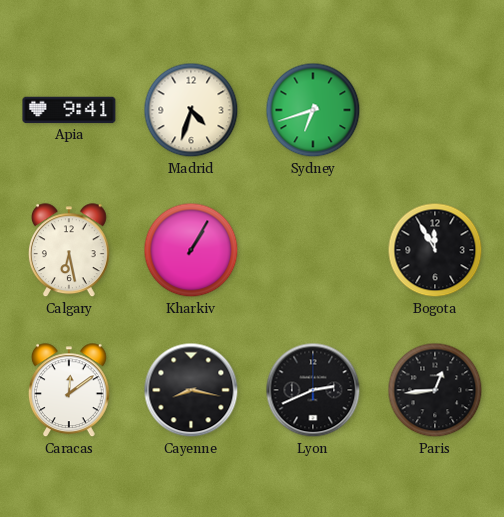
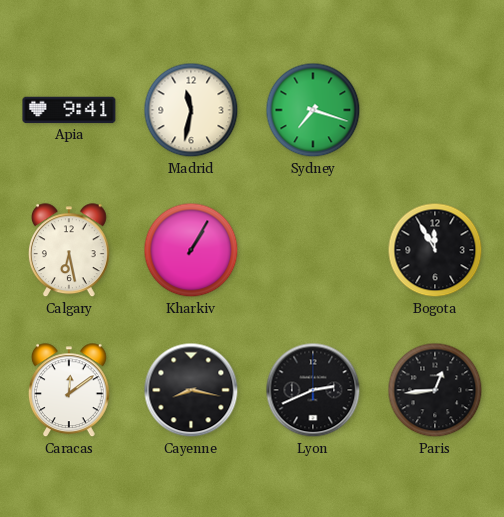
Madrid: 4:33 -> 11:32 (191, 110)
Sydney: 6:42 -> 7:18 (313, 110)
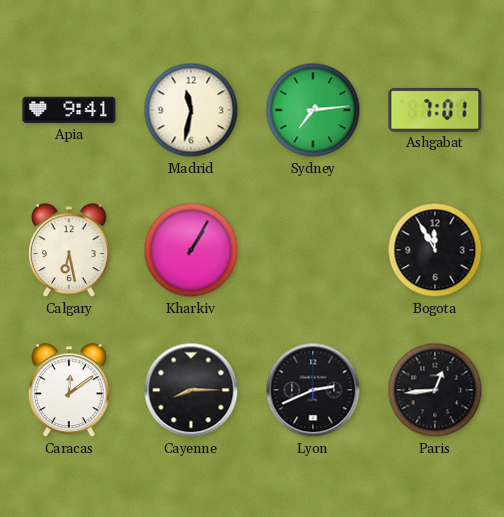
Sydney: 7:18 -> 7:14 (313, 110)
Ashgabat: none -> 7:01 (435, 110)
Cayenne: 8:17 -> 8:15 (191, 390)
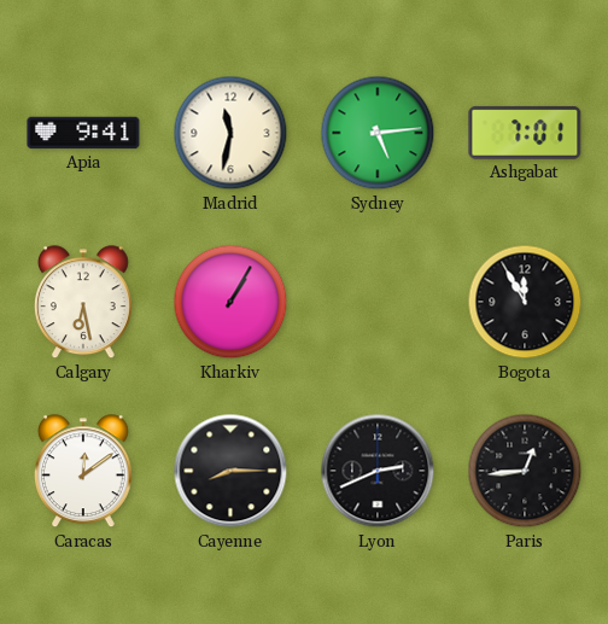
Sydney: 7:14 -> 5:14 (378, 133)
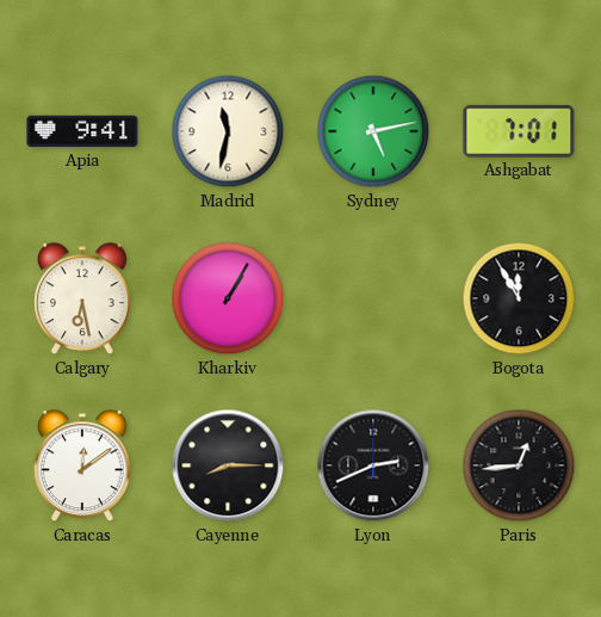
Sydney: 5:14 -> 5:13 (373, 131)
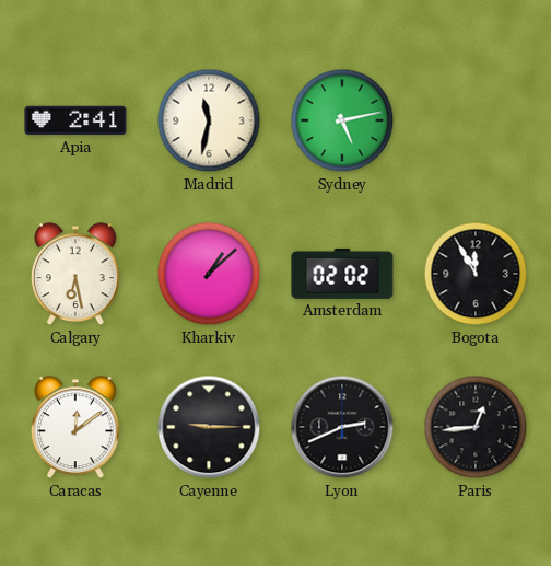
Apia: 9:41 -> 2:41 (75, 120)
Ashgabat: 7:01 -> none (519, 131)
Kharkiv: 1:05 -> 1:08 (209, 274)
Amsterdam: none -> 02:02 (342, 274)
Cayenne: 8:15 -> 9:15 (209, 427)
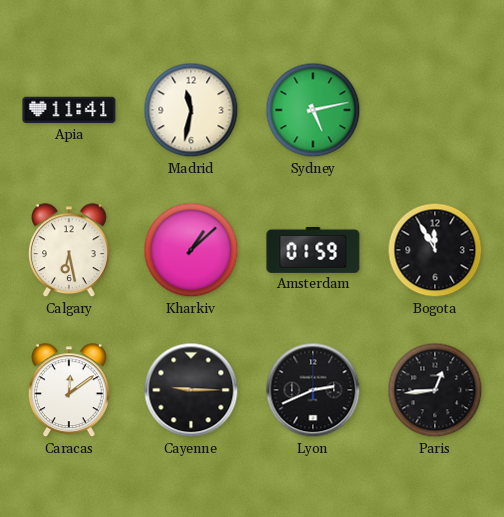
Apia: 2:41 -> 11:41 (69, 110)
Amsterdam: 02:02 -> 01:59 (313, 250)
